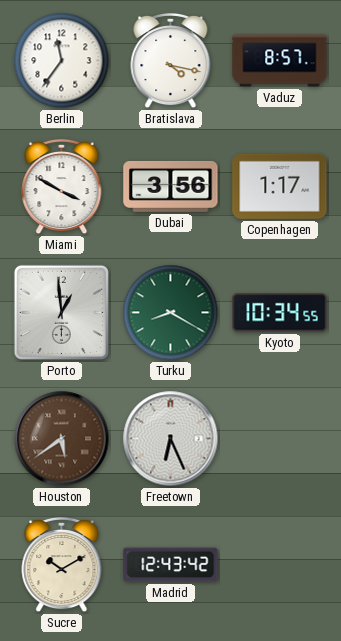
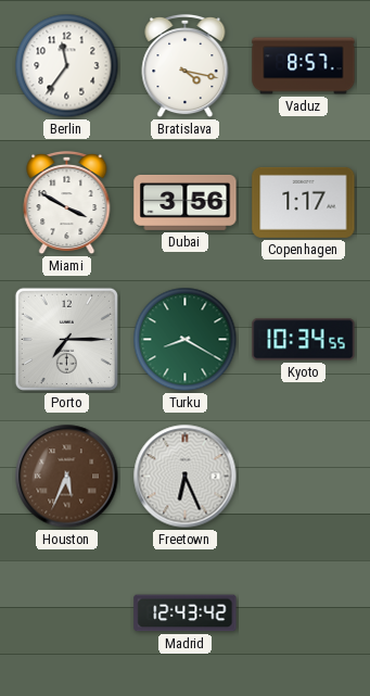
Porto: 12:59 -> 7:15 (66, 339)
Houston: 5:39 -> 5:34 (67, 477)
Sucre: 10:10 -> none (62, 565)
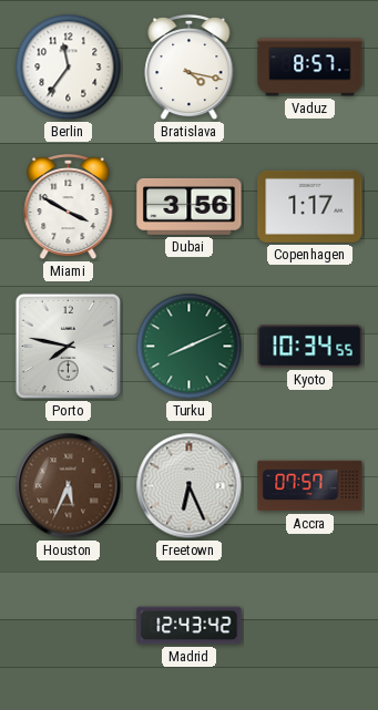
Porto: 7:15 -> 7:47 (68, 346)
Turku: 8:20 -> 8:11 (190, 347)
Accra: none -> 07:57 (310, 486)
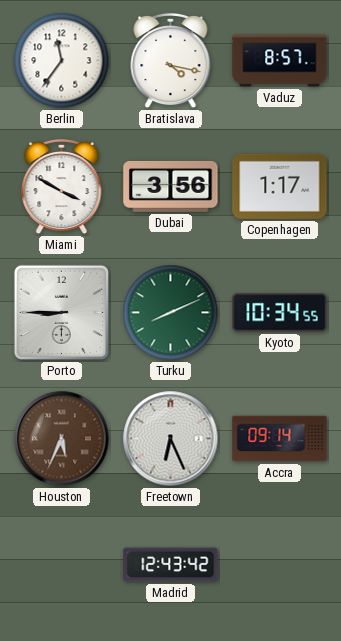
Porto: 7:47 -> 8:45 (61, 312)
Accra: 07:57 -> 09:14 (280, 439)
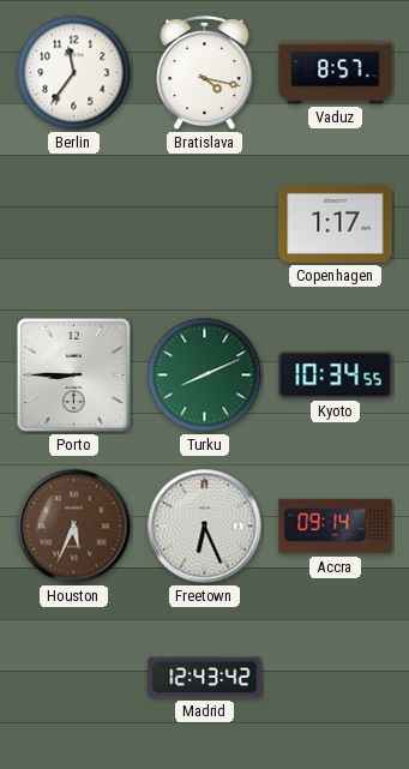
Miami: 3:50 -> none (62, 187)
Dubai: 3:56 -> none (171, 186)
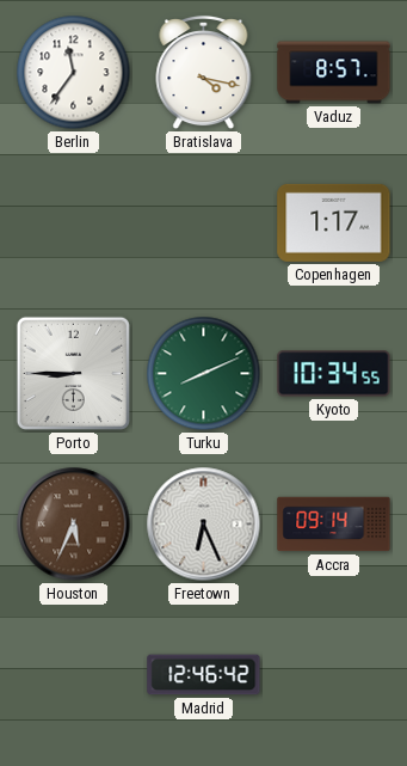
Madrid: 12:43 -> 12:46 (204, 675)
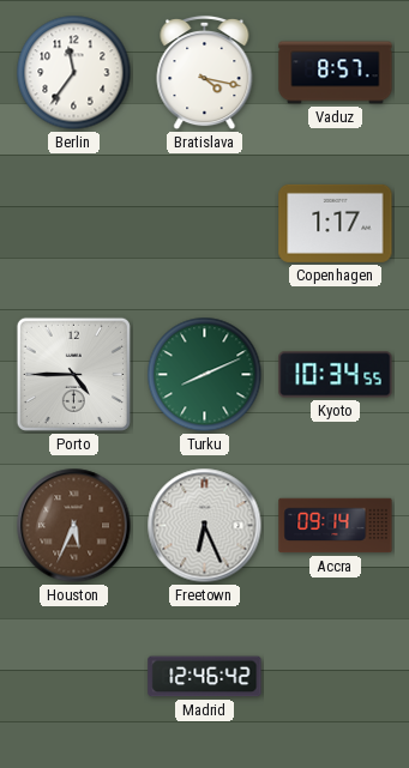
Porto: 8:45 -> 4:45 (73, 374)
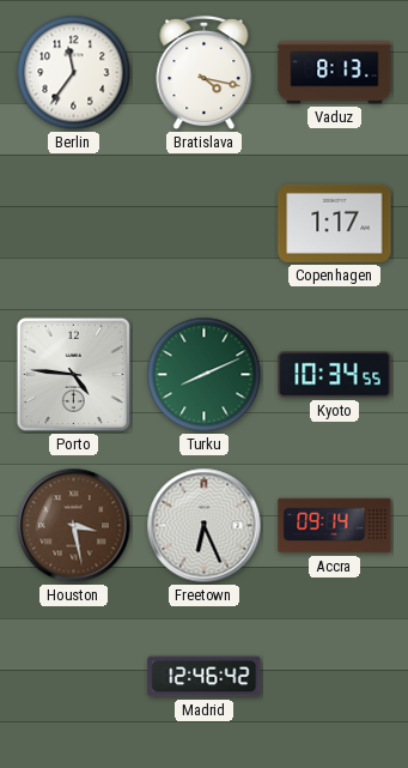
Vaduz: 8:57 -> 8:13 (335, 73)
Porto: 4:45 -> 4:46 (73, 374)
Houston: 5:34 -> 3:28 (74, 526)
